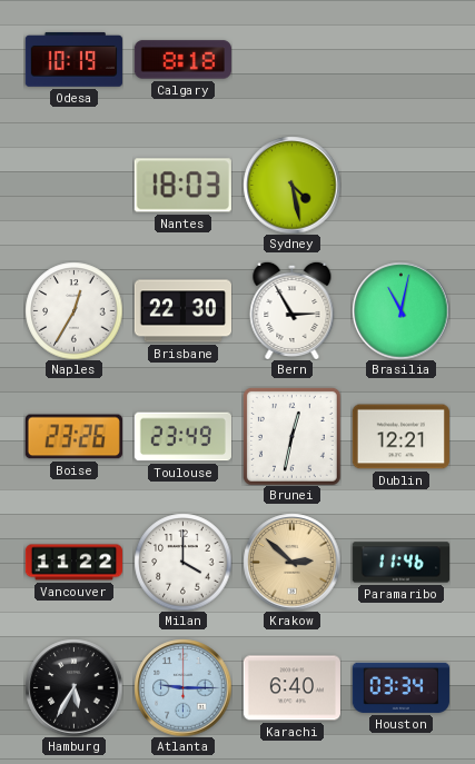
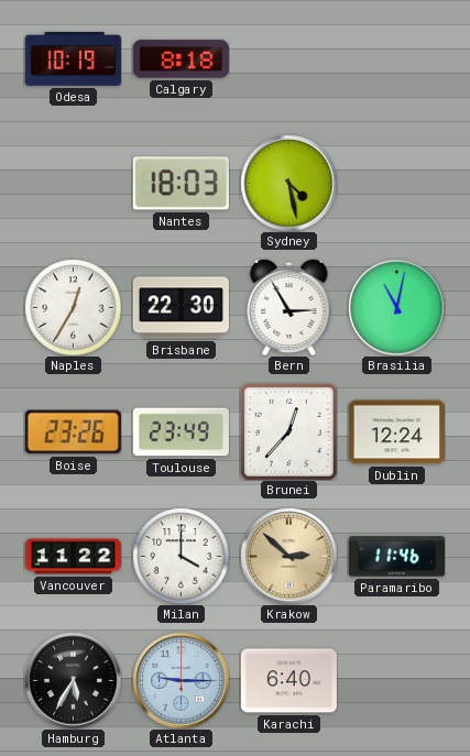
Brunei: 12:32 -> 12:37 (288, 431)
Dublin: 12:21 -> 12:24 (396, 432)
Houston: 03:34 -> none (400, 687)
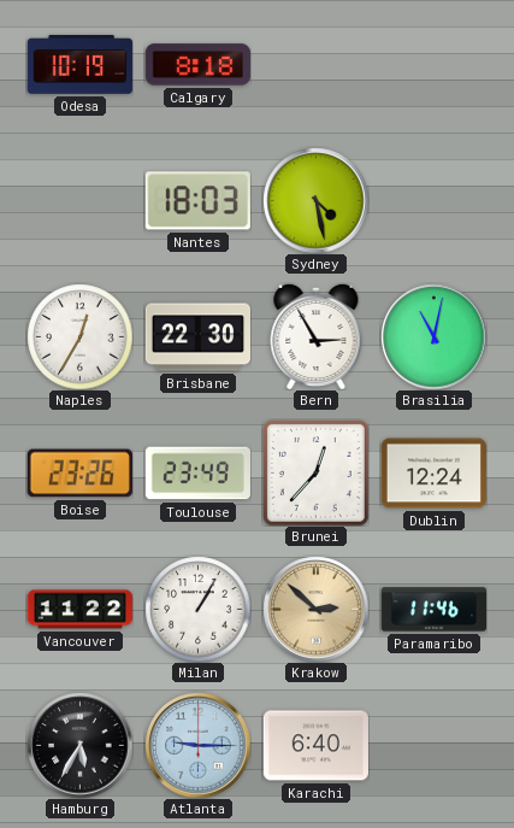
Milan: 4:00 -> 1:05 (197, 609)
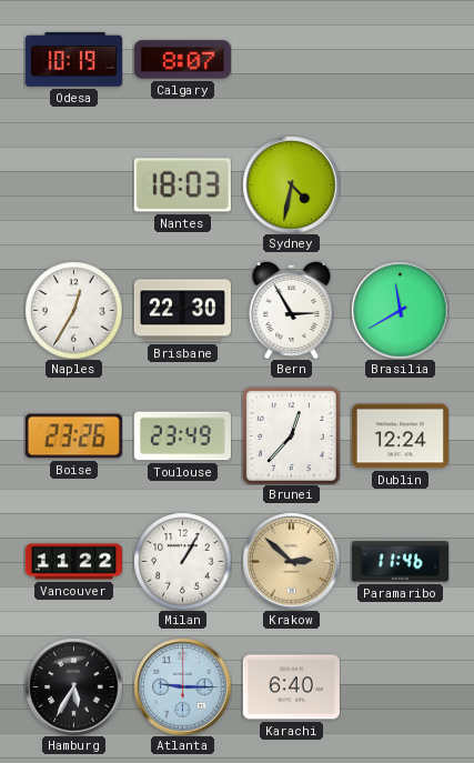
Calgary: 8:18 -> 8:07 (182, 60)
Sydney: 4:28 -> 4:32 (291, 184)
Brasilia: 11:02 -> 11:40 (400, 310)
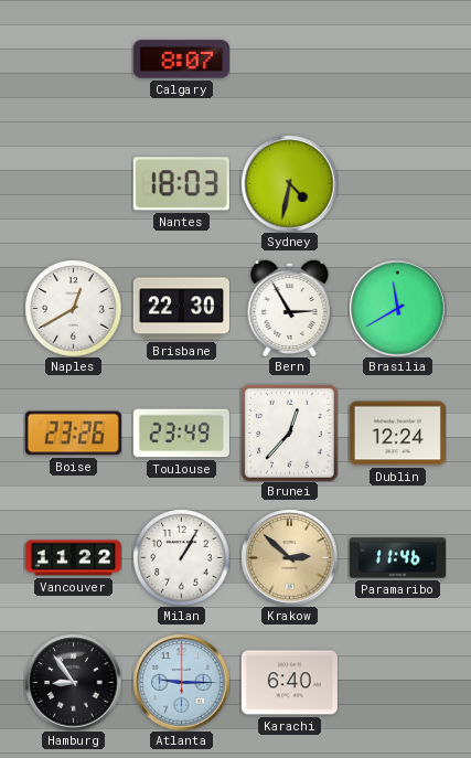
Odesa: 10:19 -> none (73, 59)
Naples: 12:35 -> 12:40 (73, 308)
Hamburg: 5:35 -> 8:54 (73, 682)
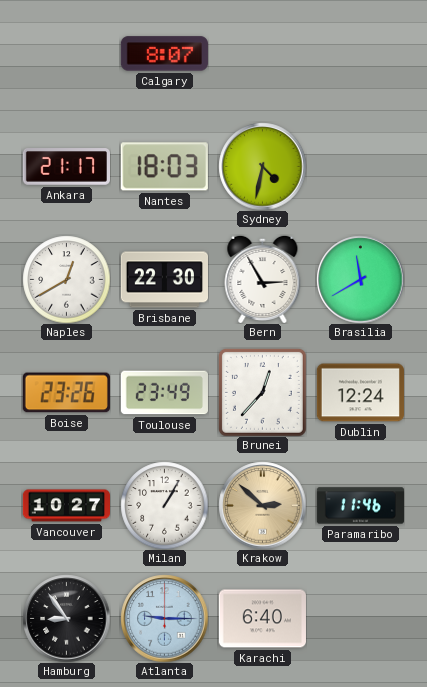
Ankara: none -> 21:17 (66, 167)
Vancouver: 11:22 -> 10:27 (66, 506)
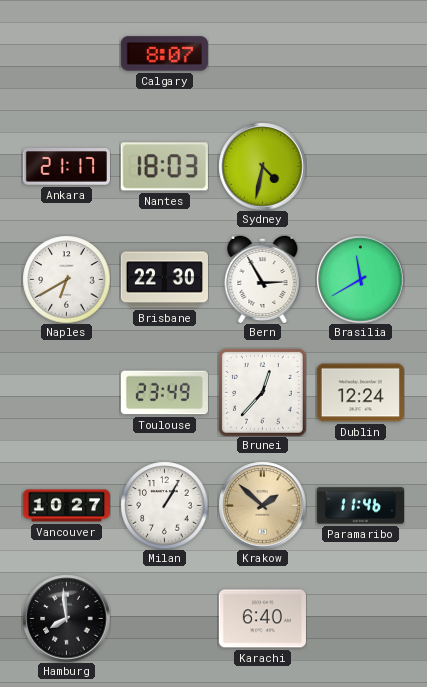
Naples: 12:40 -> 6:40 (66, 279)
Boise: 23:26 -> none (66, 393)
Krakow: 2:52 -> 1:52 (262, 505)
Hamburg: 8:54 -> 7:59 (66, 618)
Atlanta: 9:15 -> none (164, 618)
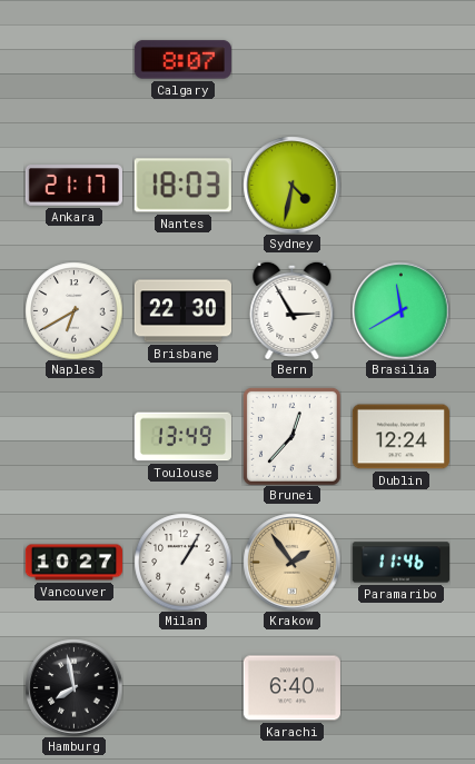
Toulouse: 23:49 -> 13:49 (182, 437)
Krakow: 1:52 -> 1:54 (291, 562)
Hamburg: 7:59 -> 7:58 (73, 687)
